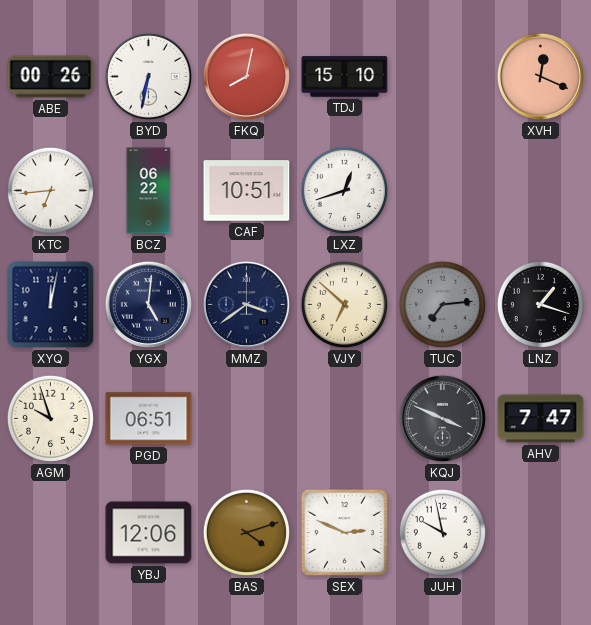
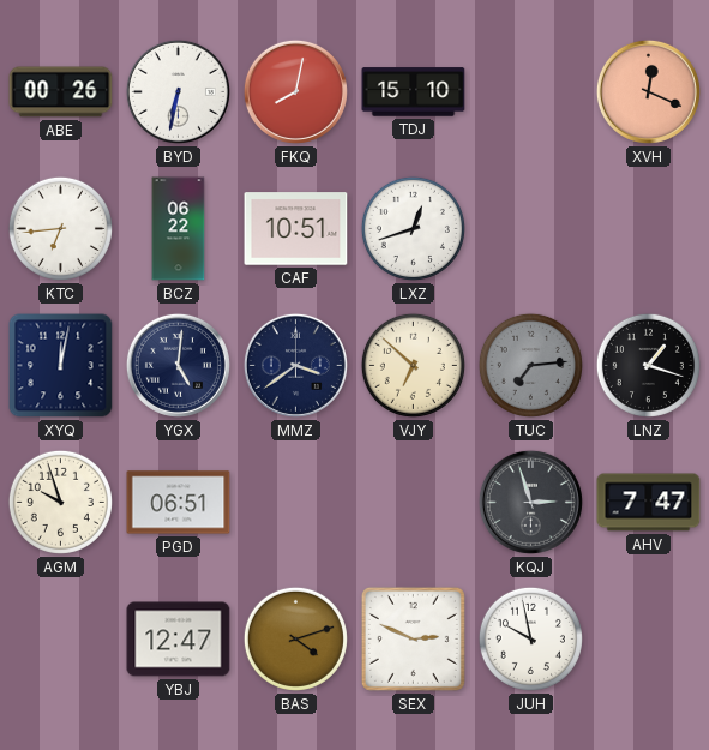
KQJ: 3:49 -> 2:57 (530, 502)
YBJ: 12:06 -> 12:47 (179, 640)
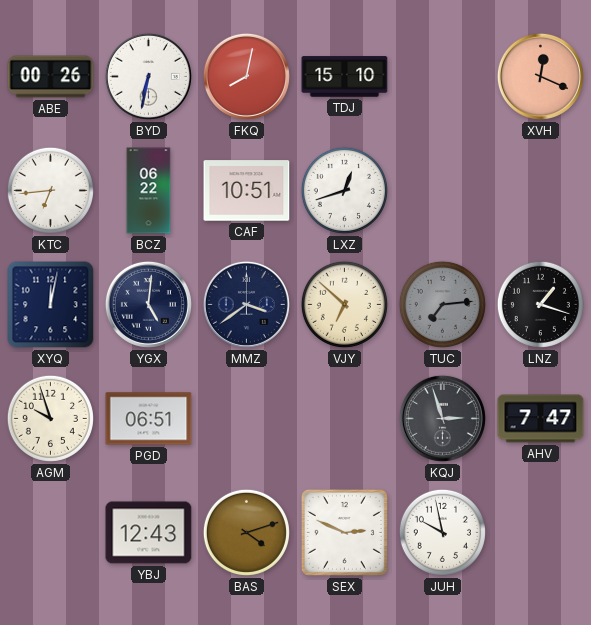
YBJ: 12:47 -> 12:43 (149, 533)
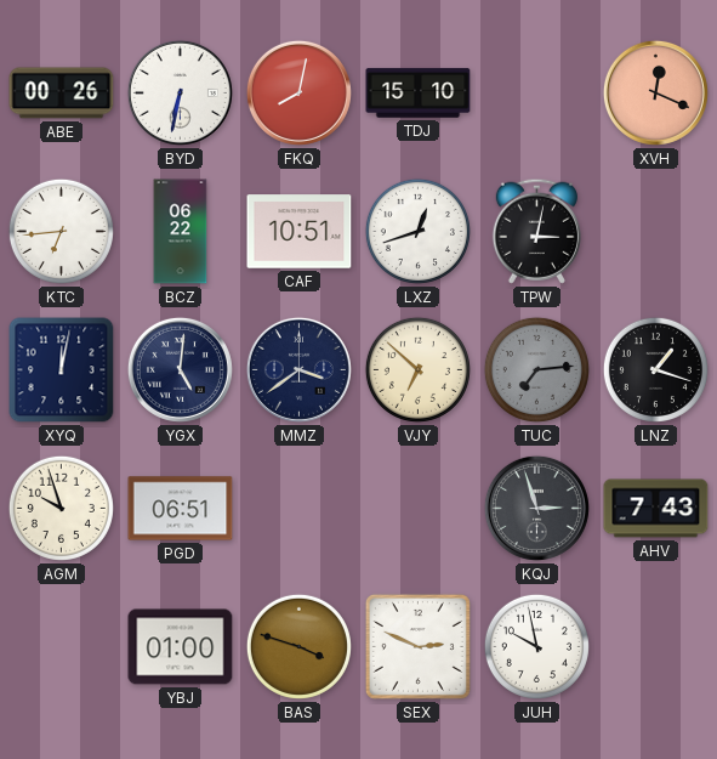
TPW: none -> 3:02 (536, 231)
AHV: 7:47 -> 7:43 (656, 509)
YBJ: 12:43 -> 01:00 (181, 647)
BAS: 4:12 -> 3:48 (298, 646)
